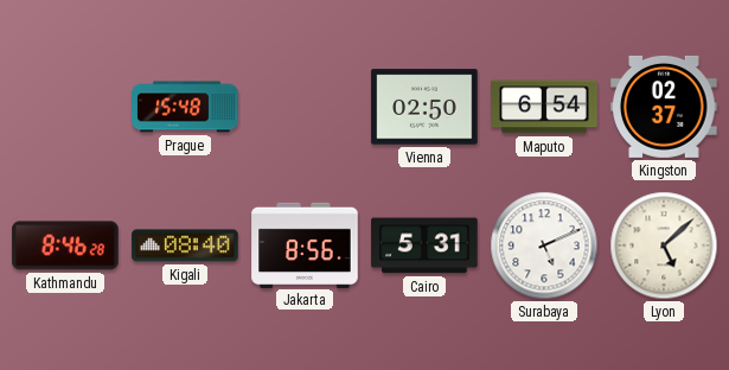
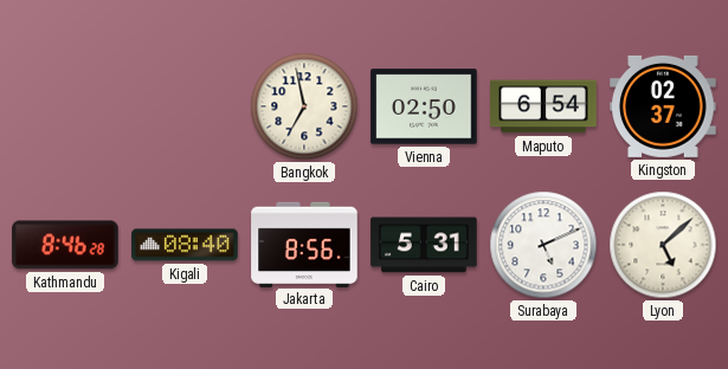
Prague: 15:48 -> none (185, 107)
Bangkok: none -> 6:58 (304, 106)
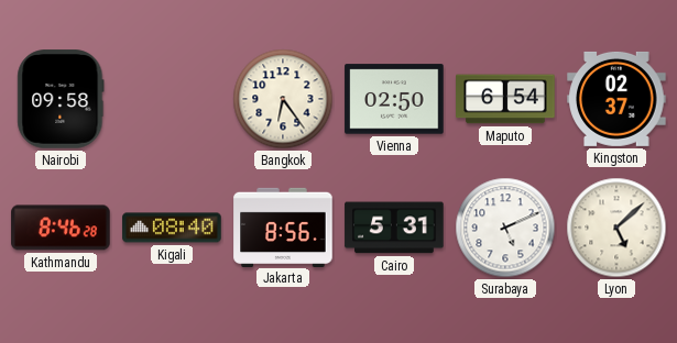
Nairobi: none -> 09:58 (61, 99)
Bangkok: 6:58 -> 6:24 (283, 99)
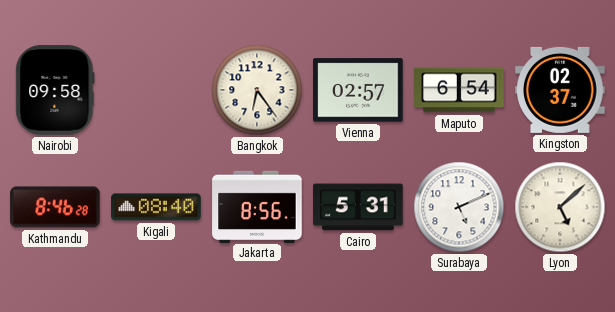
Vienna: 02:50 -> 02:57 (358, 90)
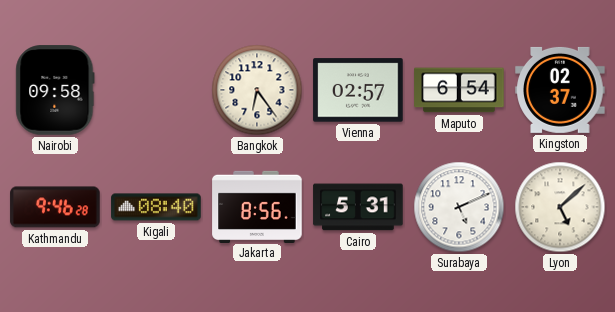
Kathmandu: 8:46 -> 9:46 (55, 207)
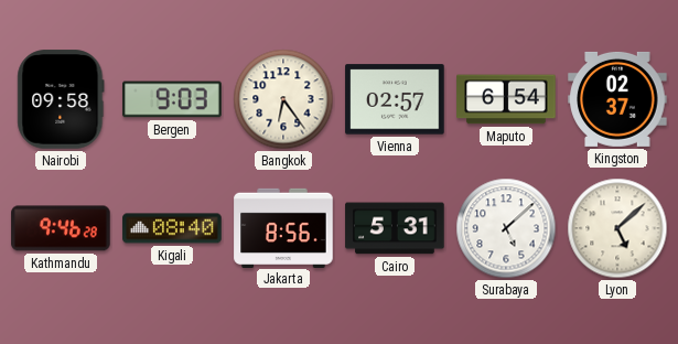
Bergen: none -> 9:03 (172, 99)
Surabaya: 5:11 -> 5:08 (506, 228)
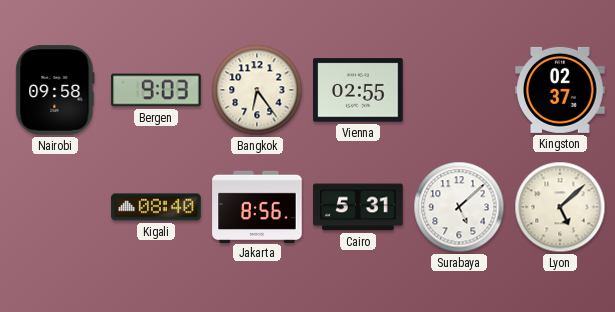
Vienna: 02:57 -> 02:55 (358, 90)
Maputo: 6:54 -> none (506, 99)
Kathmandu: 9:46 -> none (61, 228)
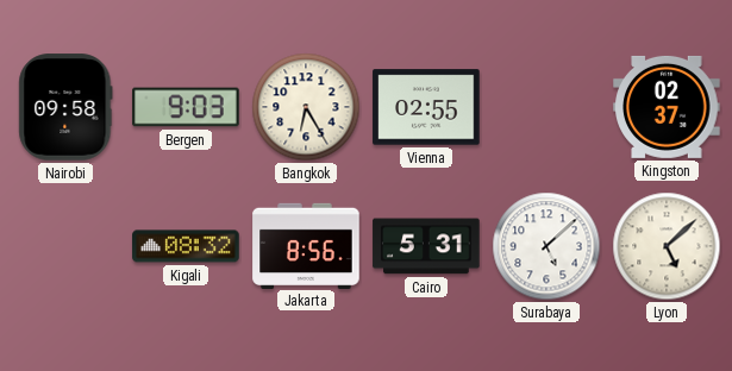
Bangkok: 6:24 -> 6:25 (306, 107)
Kigali: 08:40 -> 08:32 (186, 246)
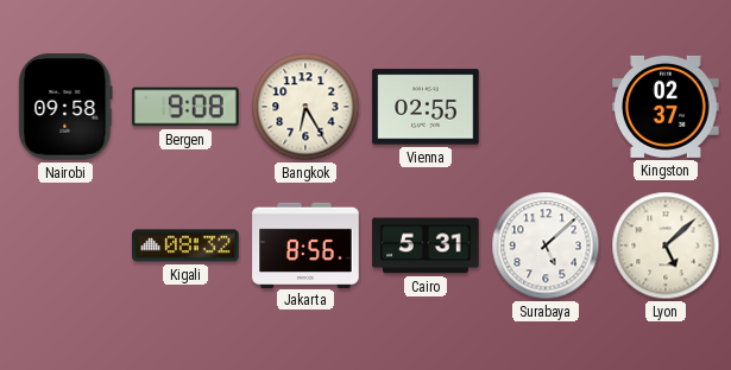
Bergen: 9:03 -> 9:08 (185, 107)
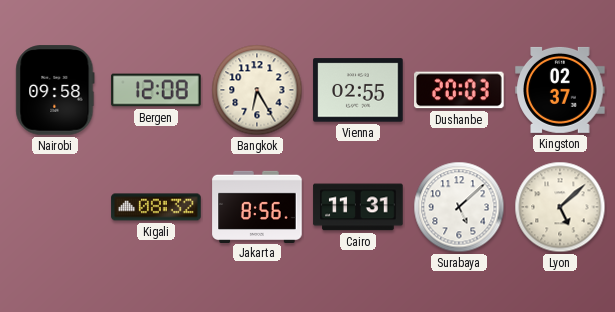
Bergen: 9:08 -> 12:08 (156, 90)
Dushanbe: none -> 20:03 (459, 90)
Cairo: 5:31 -> 11:31 (358, 207)
